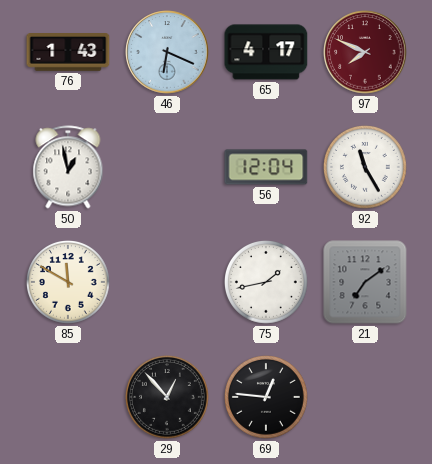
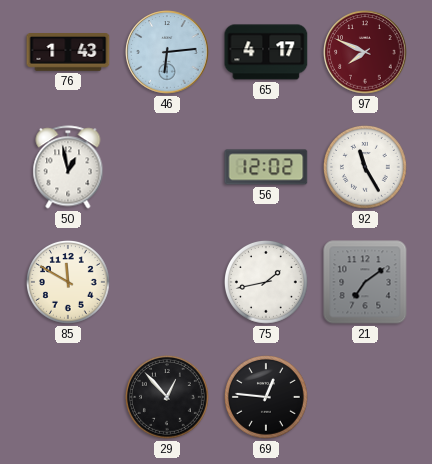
46: 6:19 -> 6:14 (167, 52)
56: 12:04 -> 12:02 (266, 167)
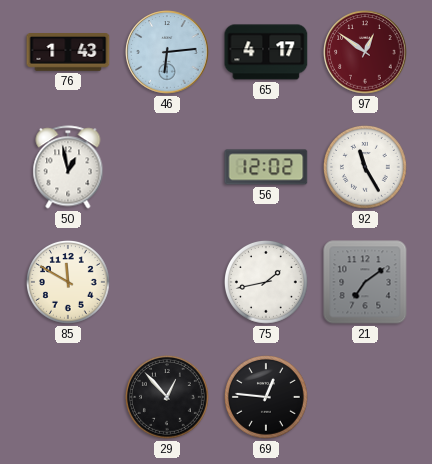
97: 7:49 -> 12:51 (365, 52)
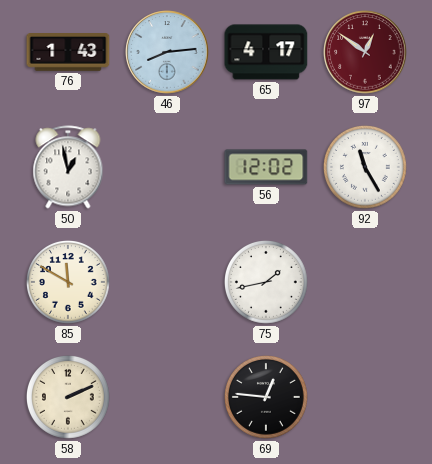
46: 6:14 -> 8:14 (167, 52)
21: 7:09 -> none (365, 282)
58: none -> 2:11 (69, 398)
29: 12:53 -> none (168, 398)
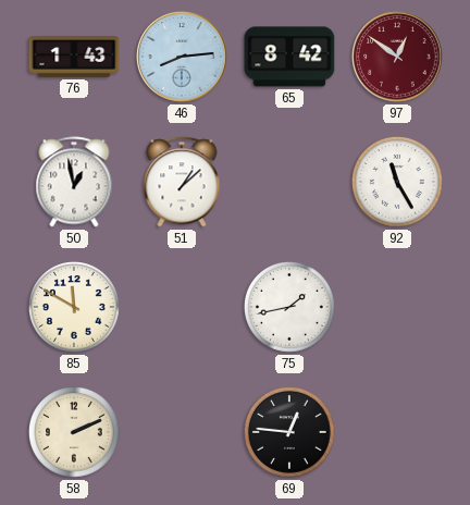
65: 4:17 -> 8:42 (289, 57)
51: none -> 1:08 (182, 182)
56: 12:02 -> none (266, 167)
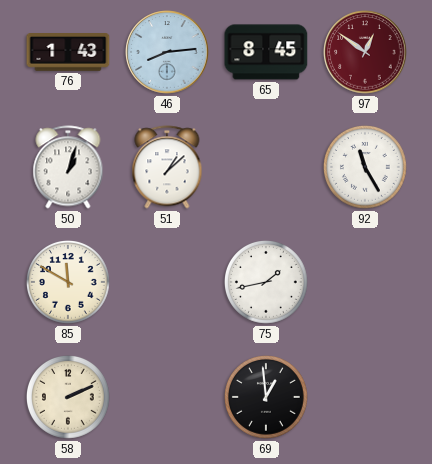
65: 8:42 -> 8:45 (266, 52)
50: 12:58 -> 1:03 (68, 167)
69: 12:46 -> 12:59 (267, 398)
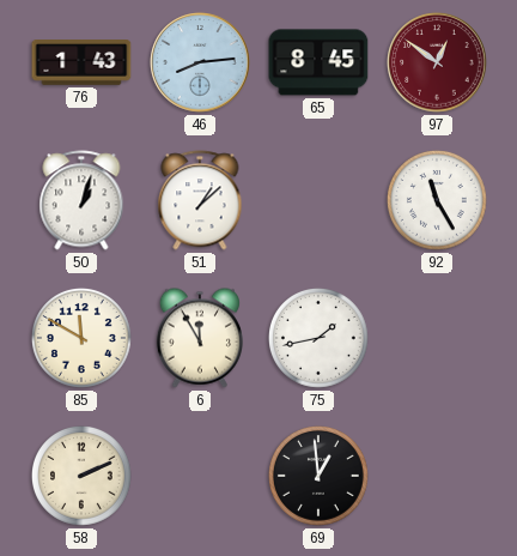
6: none -> 11:55 (199, 338)
